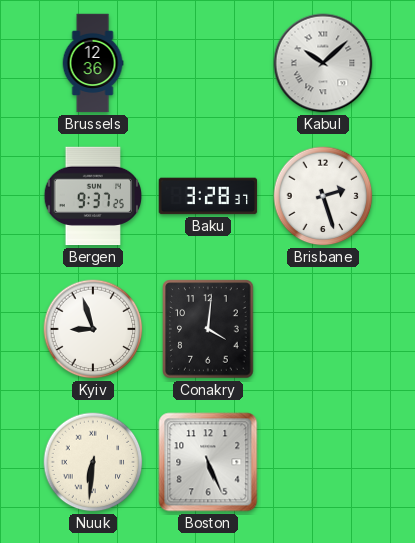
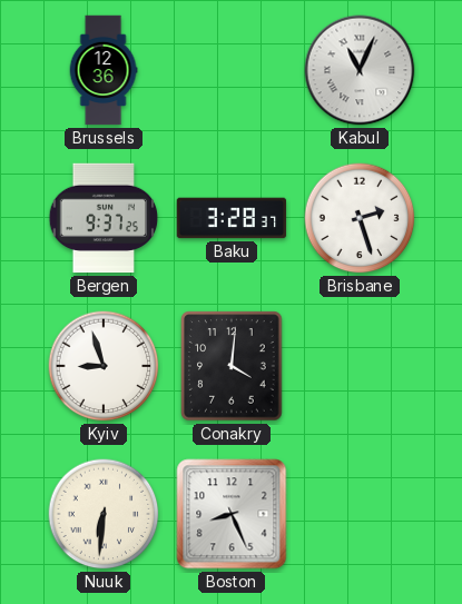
Kabul: 10:08 -> 11:04 (360, 70)
Boston: 5:26 -> 8:26 (232, 514)
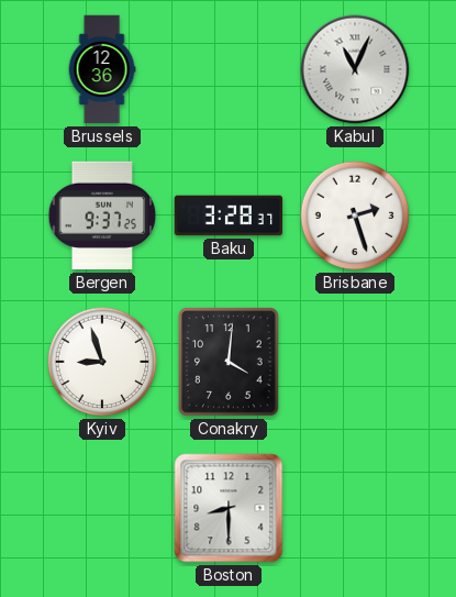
Nuuk: 6:31 -> none (104, 514)
Boston: 8:26 -> 8:30 (229, 508)
